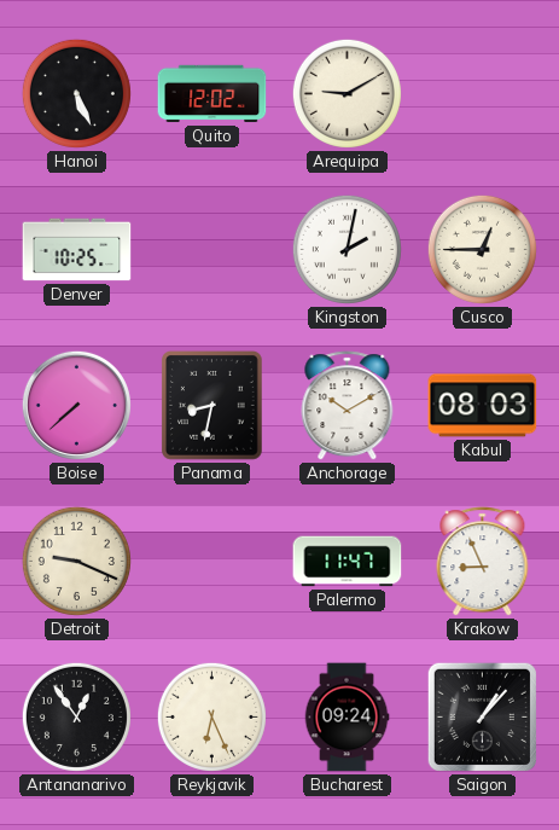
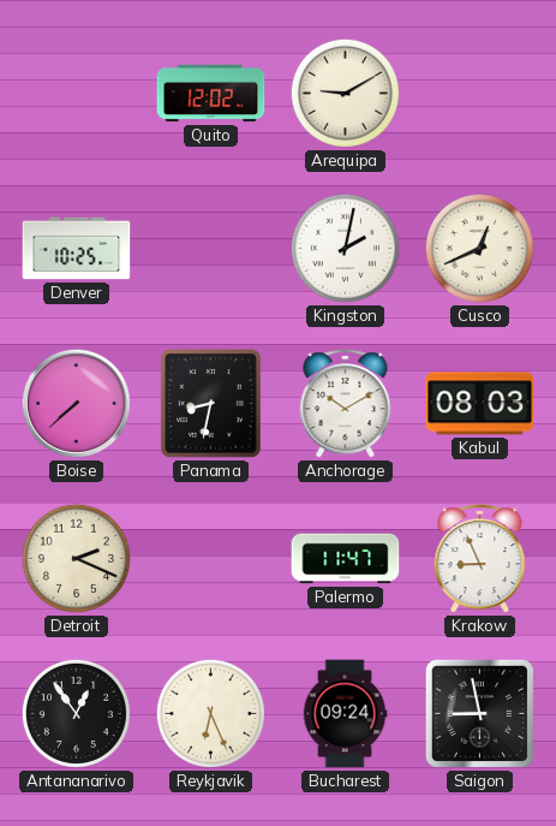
Hanoi: 5:26 -> none (76, 93)
Cusco: 12:45 -> 12:41 (479, 248)
Detroit: 9:19 -> 2:19 (76, 558)
Saigon: 1:07 -> 8:58 (479, 713)
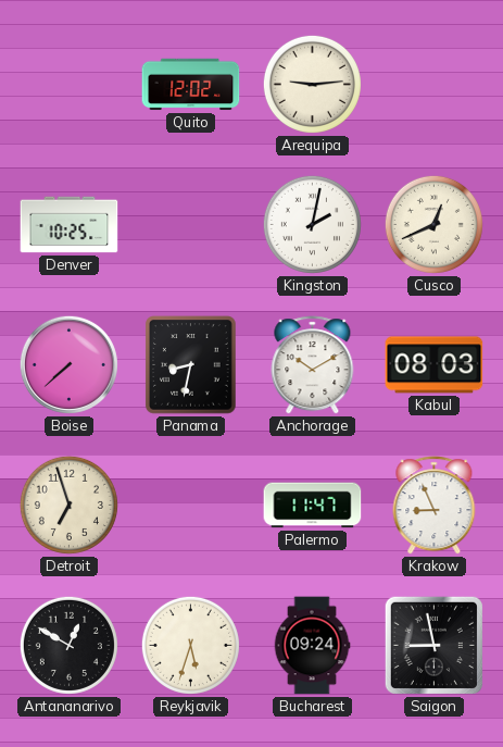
Arequipa: 9:10 -> 9:14 (312, 84)
Detroit: 2:19 -> 6:57 (68, 505)
Antananarivo: 12:54 -> 12:50 (68, 645)
Reykjavik: 6:26 -> 5:33 (190, 645)
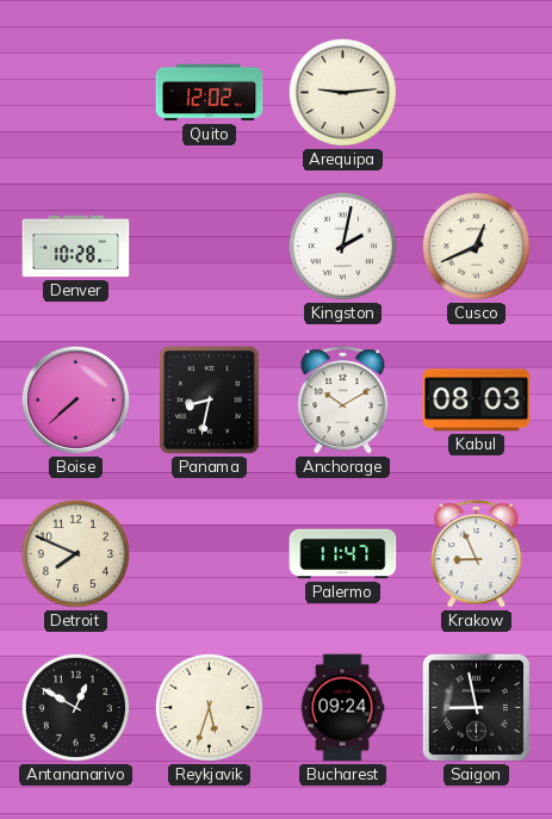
Denver: 10:25 -> 10:28 (76, 247)
Detroit: 6:57 -> 7:49 (75, 553)
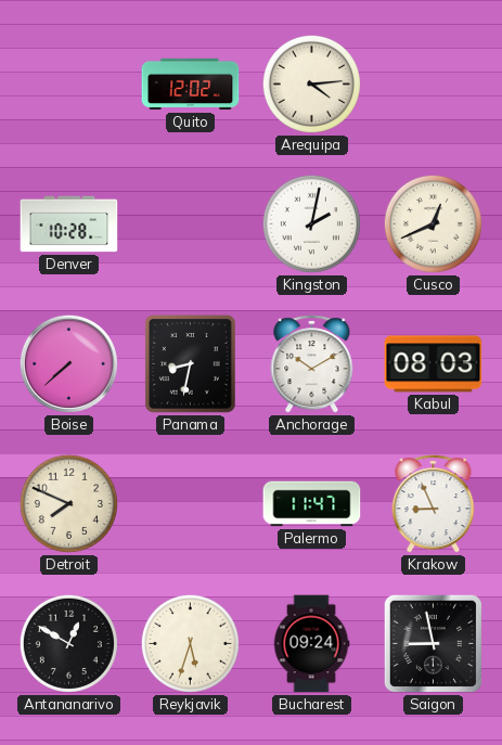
Arequipa: 9:14 -> 4:14 (311, 84)
